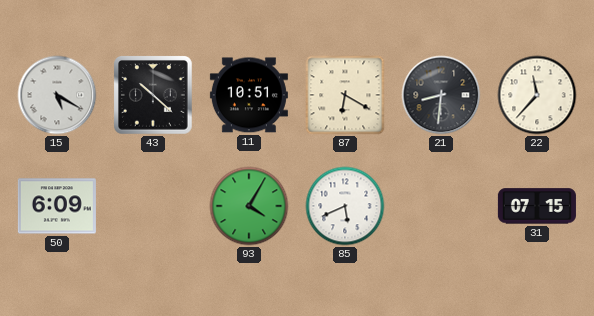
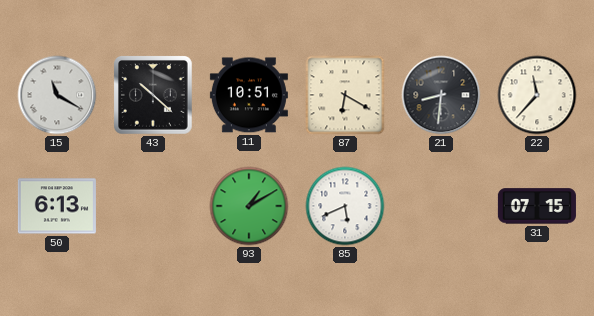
15: 5:20 -> 11:20 (57, 95)
50: 6:09 -> 6:13 (57, 206)
93: 4:05 -> 1:10 (249, 206)
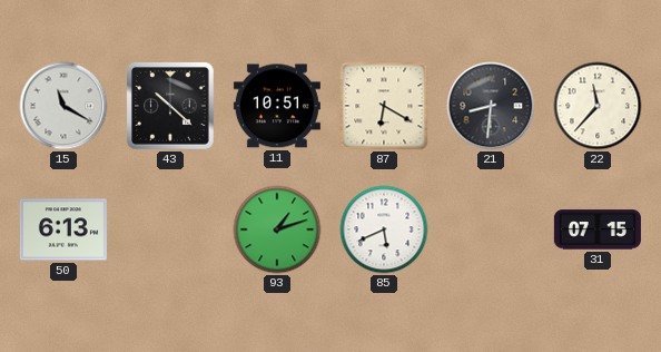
93: 1:10 -> 1:12 (277, 229)
